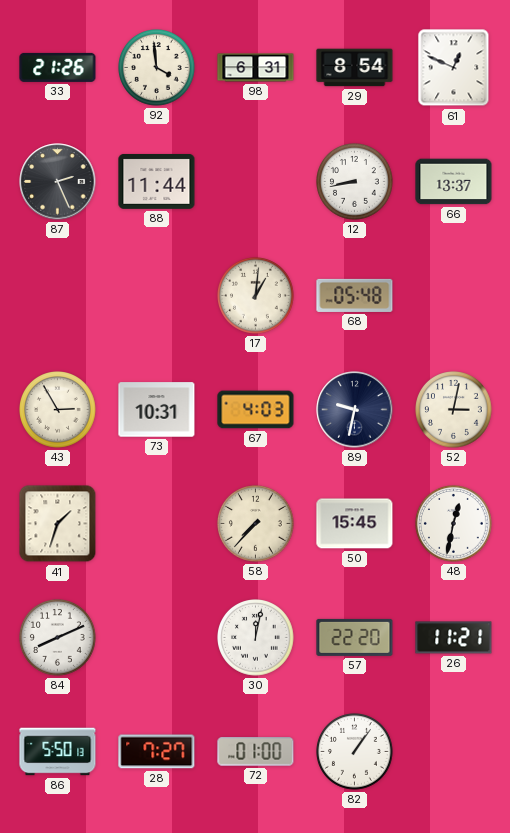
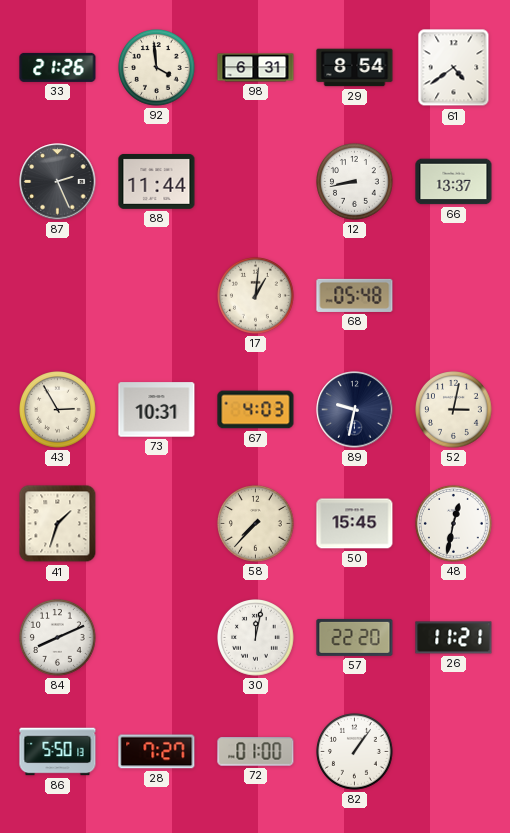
61: 12:49 -> 4:39 (454, 68)
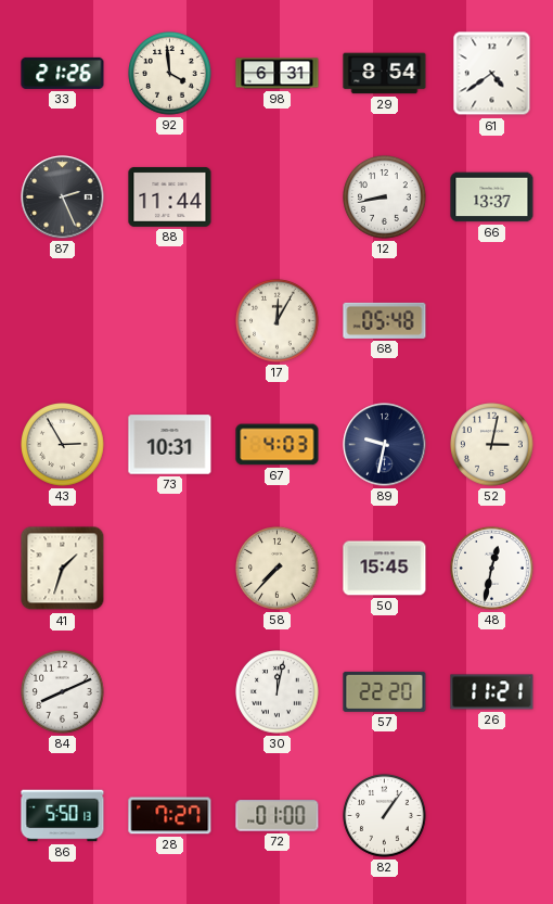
17: 1:01 -> 12:05 (278, 321)
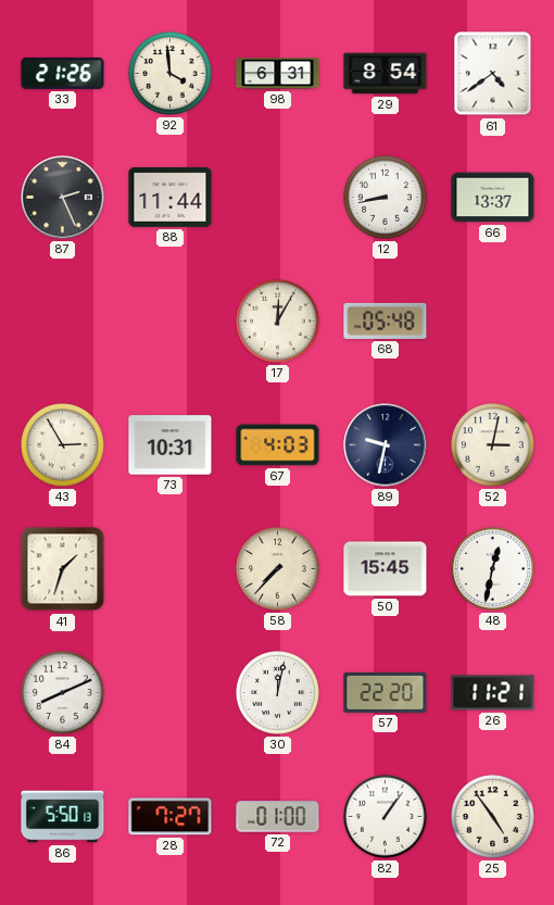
25: none -> 4:54 (493, 817)
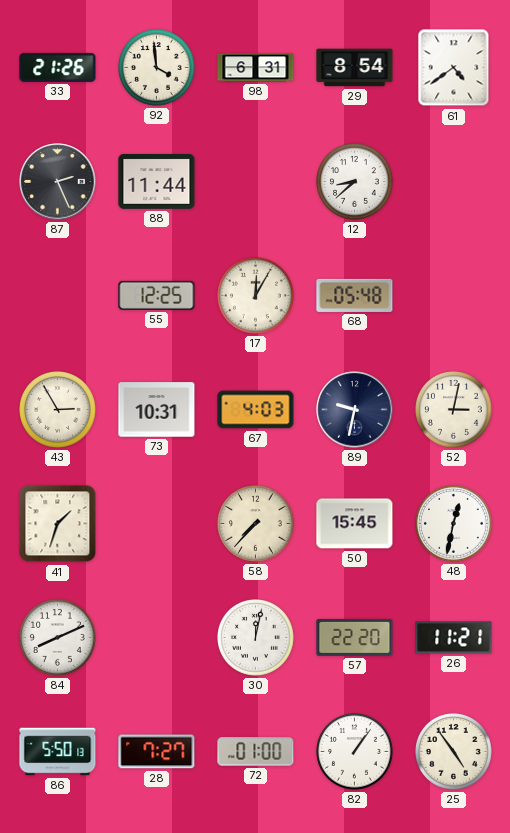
12: 8:43 -> 8:38 (355, 182)
66: 13:37 -> none (493, 198)
55: none -> 12:25 (157, 295)
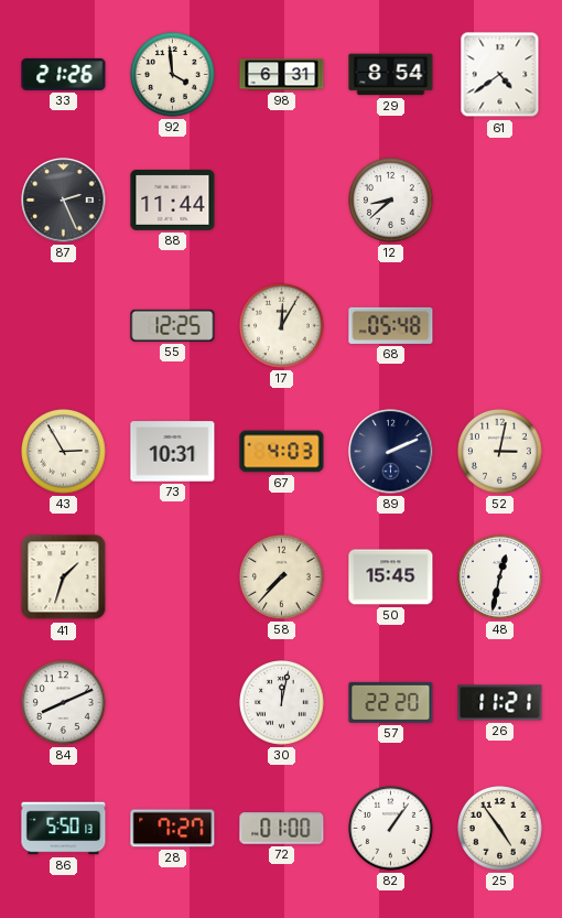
89: 9:32 -> 2:11 (391, 452)
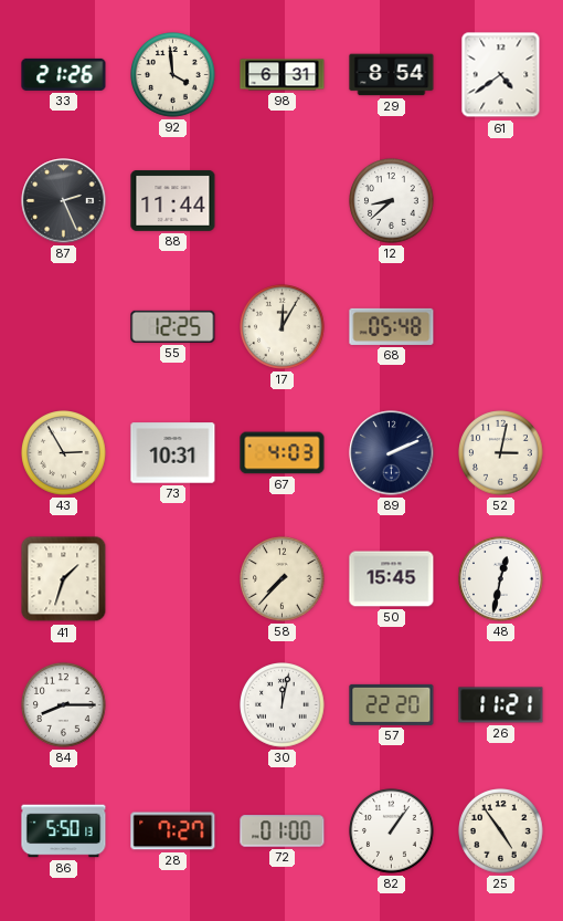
84: 8:11 -> 8:15 (64, 705)
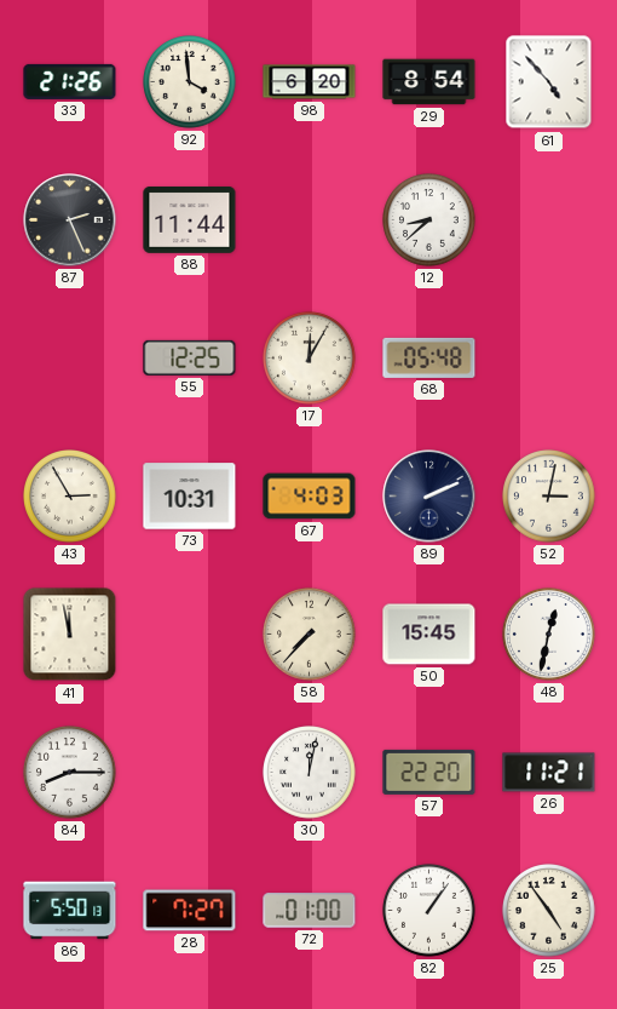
98: 6:31 -> 6:20 (310, 82)
61: 4:39 -> 4:53 (549, 82)
41: 1:33 -> 11:58 (70, 635)
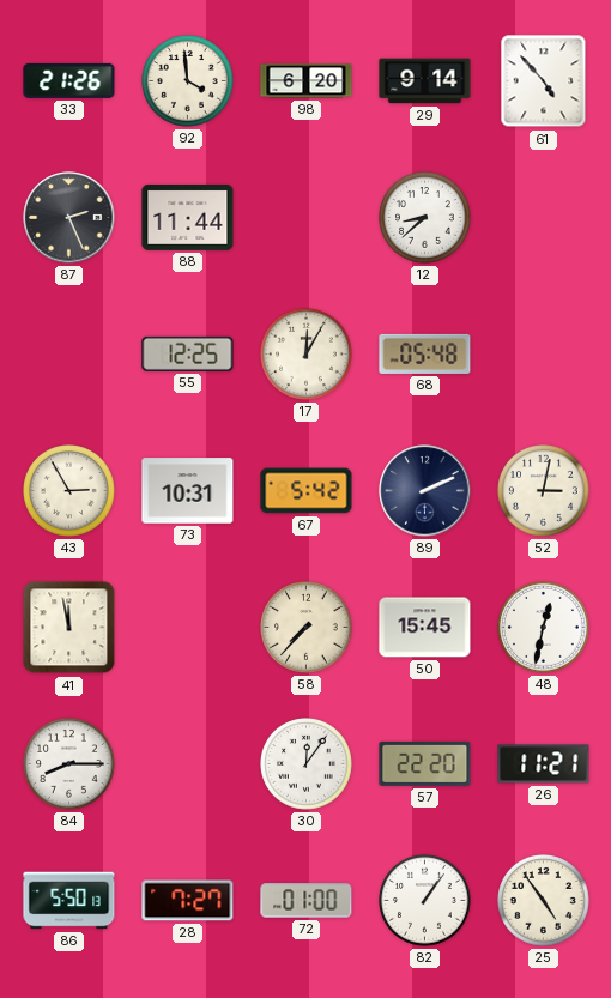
29: 8:54 -> 9:14 (425, 81)
67: 4:03 -> 5:42 (307, 491)
30: 12:02 -> 12:06 (307, 764)
